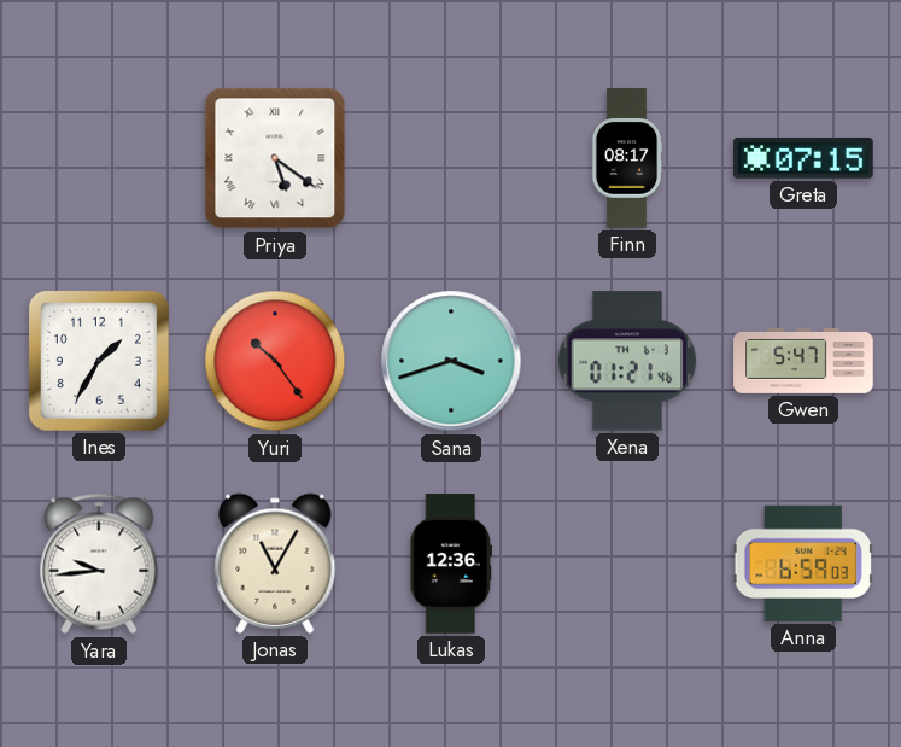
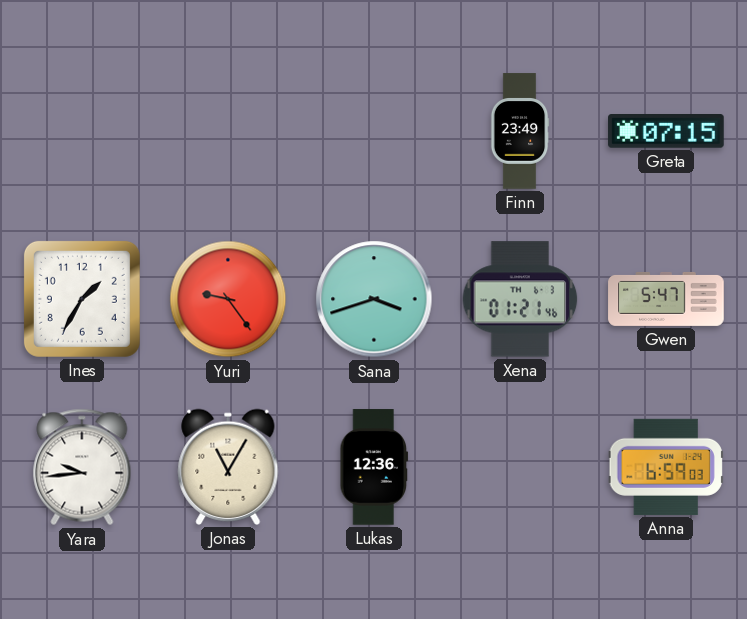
Priya: 5:21 -> none (275, 158)
Finn: 08:17 -> 23:49 (520, 131)
Yuri: 10:24 -> 9:24 (228, 299)
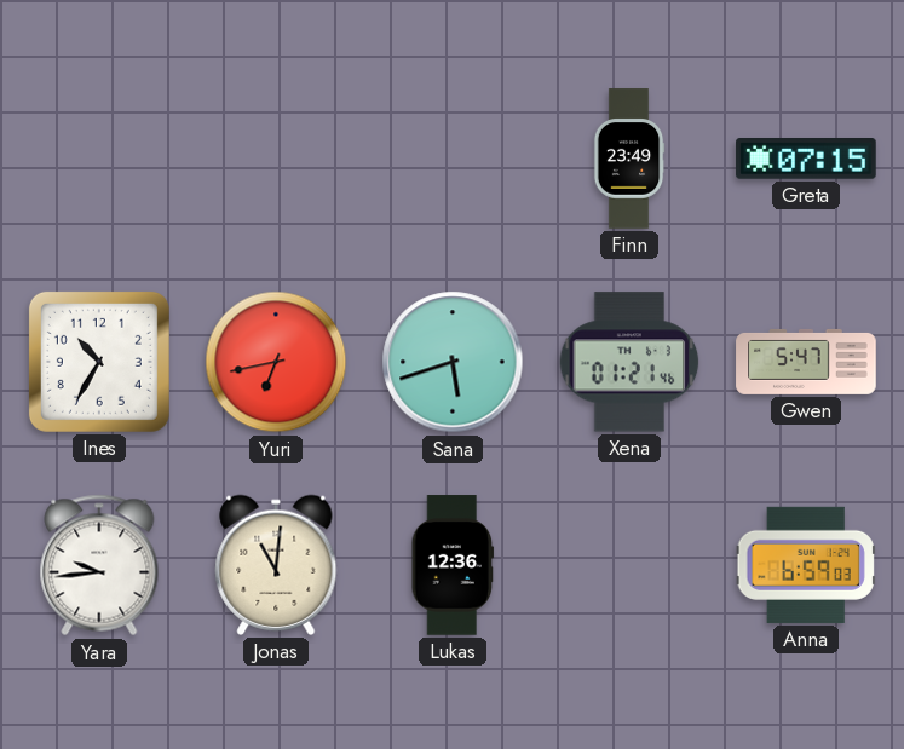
Ines: 1:35 -> 10:35 (99, 362)
Yuri: 9:24 -> 6:43 (276, 362)
Sana: 3:42 -> 5:42 (453, 362)
Jonas: 11:05 -> 11:01 (276, 565)
